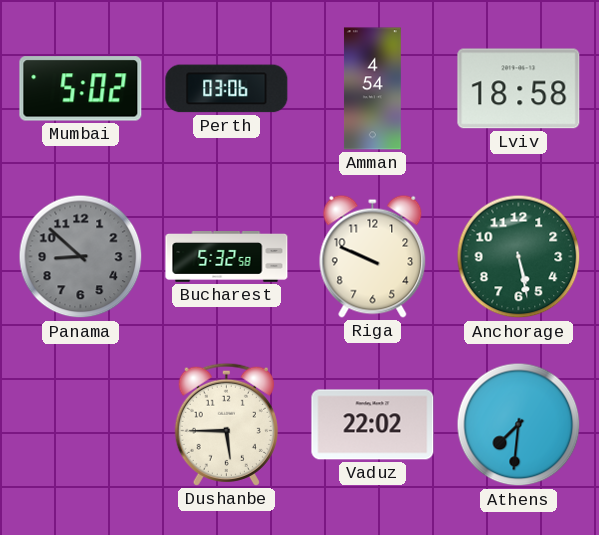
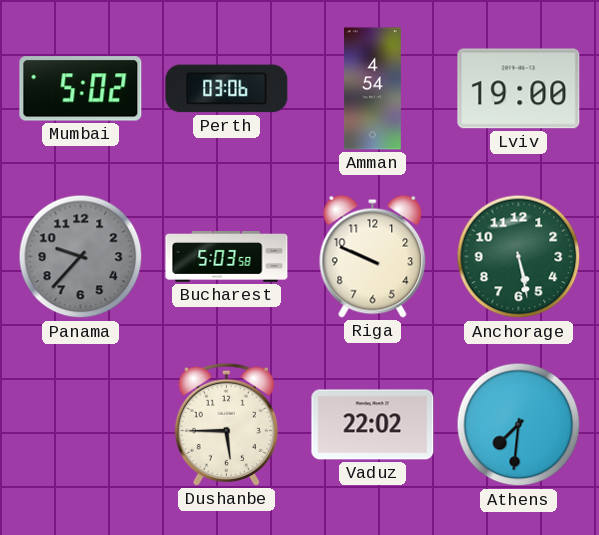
Lviv: 18:58 -> 19:00 (519, 89)
Panama: 8:52 -> 9:37 (81, 257)
Bucharest: 5:32 -> 5:03 (227, 257)
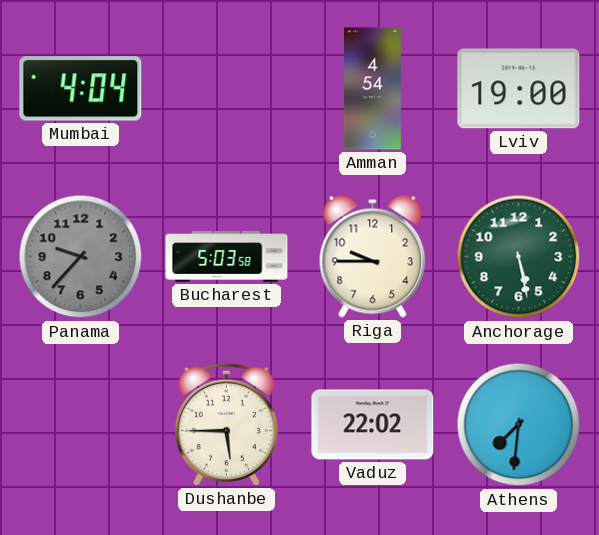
Mumbai: 5:02 -> 4:04 (81, 89)
Perth: 03:06 -> none (227, 89)
Riga: 9:49 -> 9:45 (373, 256)
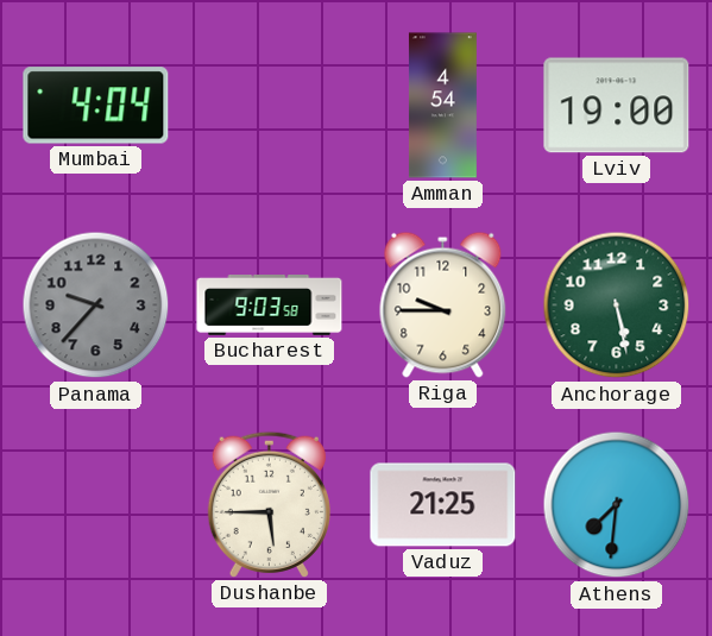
Bucharest: 5:03 -> 9:03 (270, 306)
Vaduz: 22:02 -> 21:25 (443, 505)
